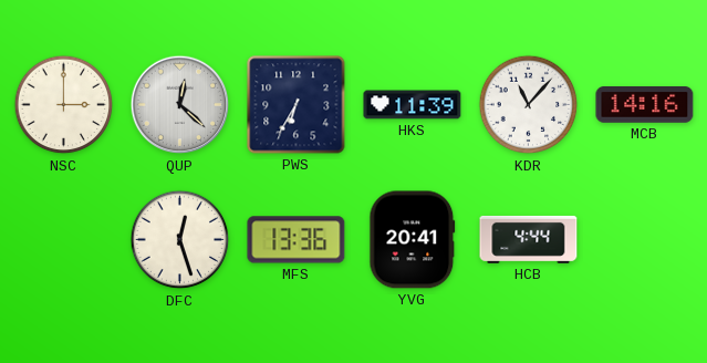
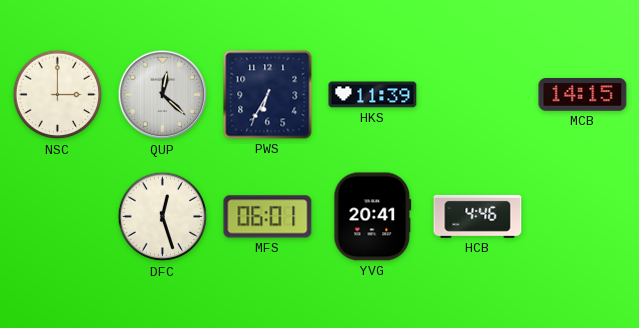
KDR: 11:07 -> none (529, 105)
MCB: 14:16 -> 14:15 (583, 95)
MFS: 13:36 -> 06:01 (268, 217)
HCB: 4:44 -> 4:46 (478, 216)
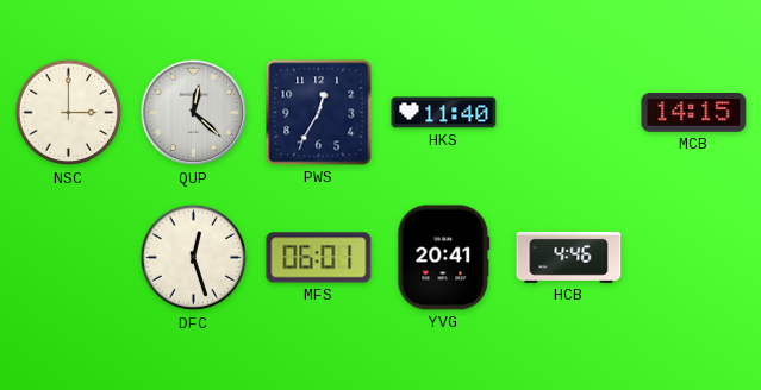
PWS: 6:35 -> 12:35 (319, 113)
HKS: 11:39 -> 11:40 (444, 113)
